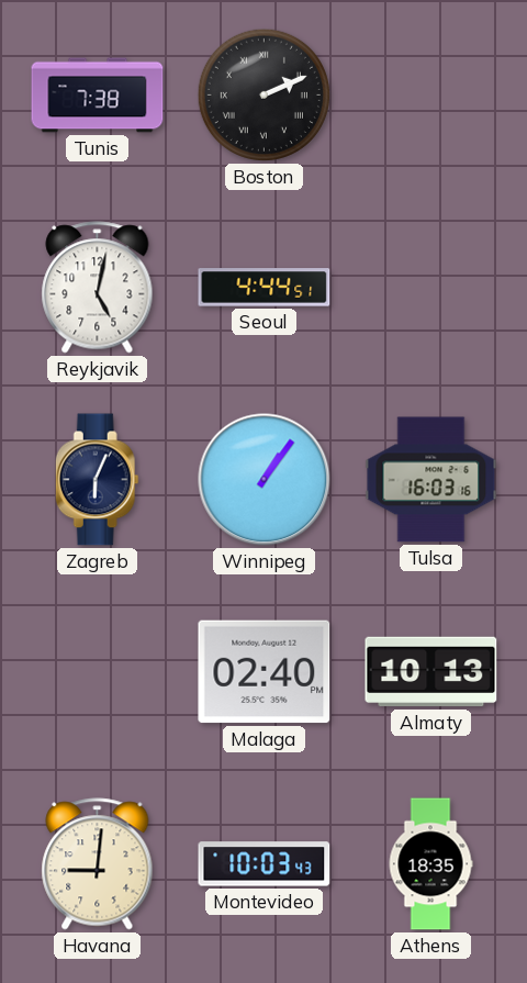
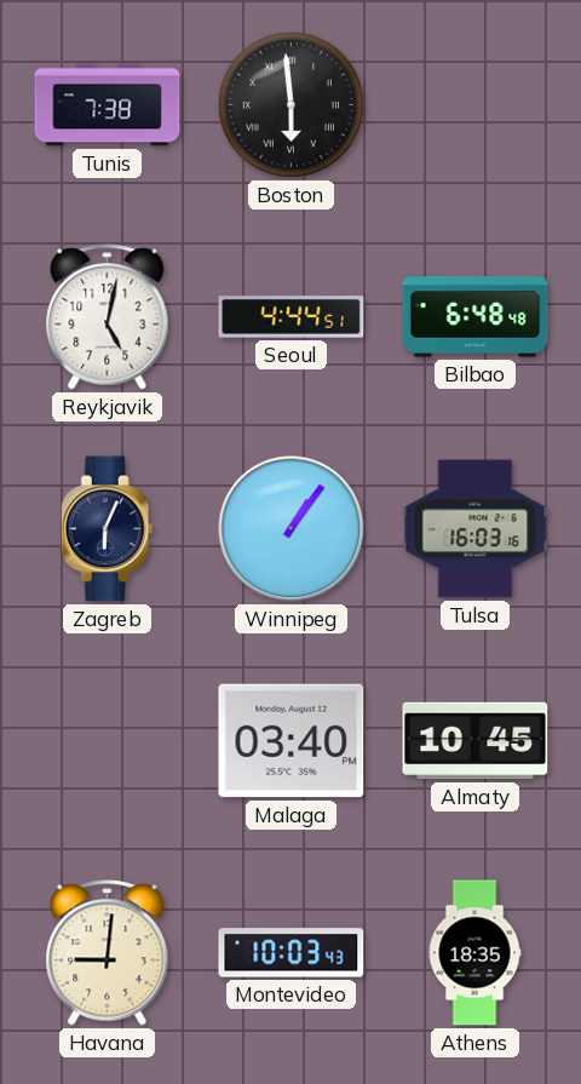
Boston: 2:11 -> 5:59 (290, 104)
Bilbao: none -> 6:48 (476, 317)
Malaga: 02:40 -> 03:40 (292, 741)
Almaty: 10:13 -> 10:45 (476, 741)
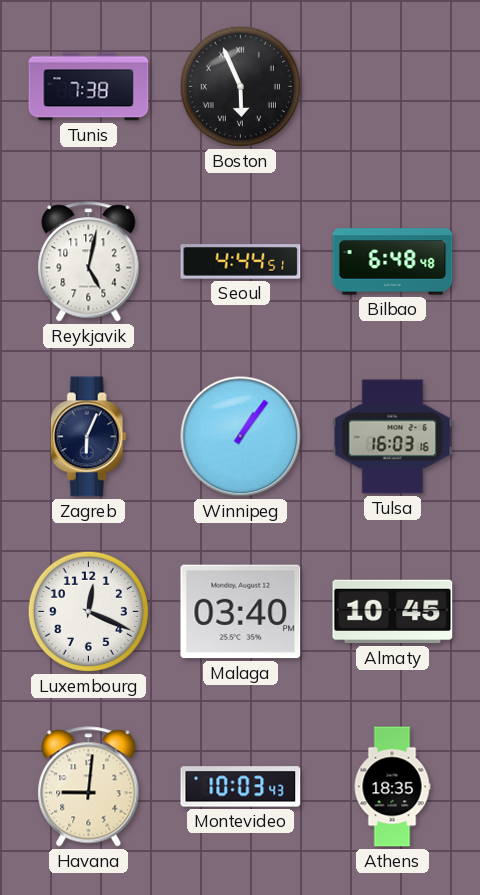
Boston: 5:59 -> 5:56 (240, 86)
Luxembourg: none -> 12:19 (88, 611)
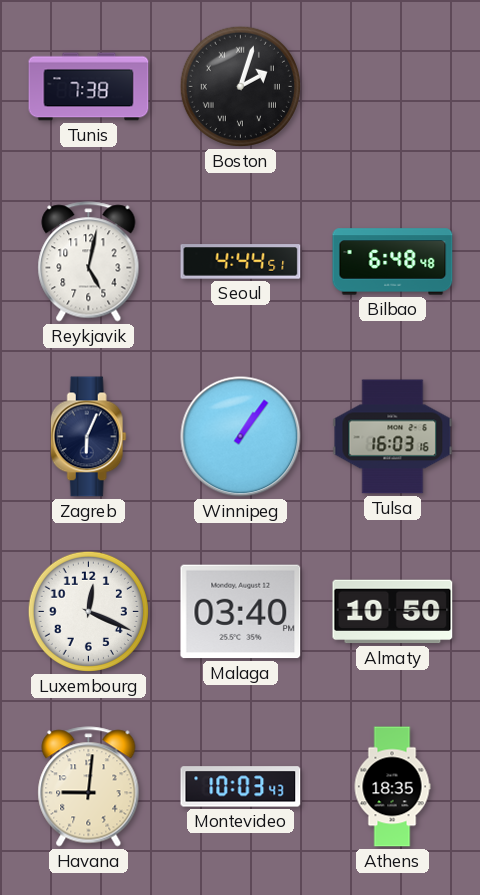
Boston: 5:56 -> 2:03 (240, 86)
Almaty: 10:45 -> 10:50 (393, 612)
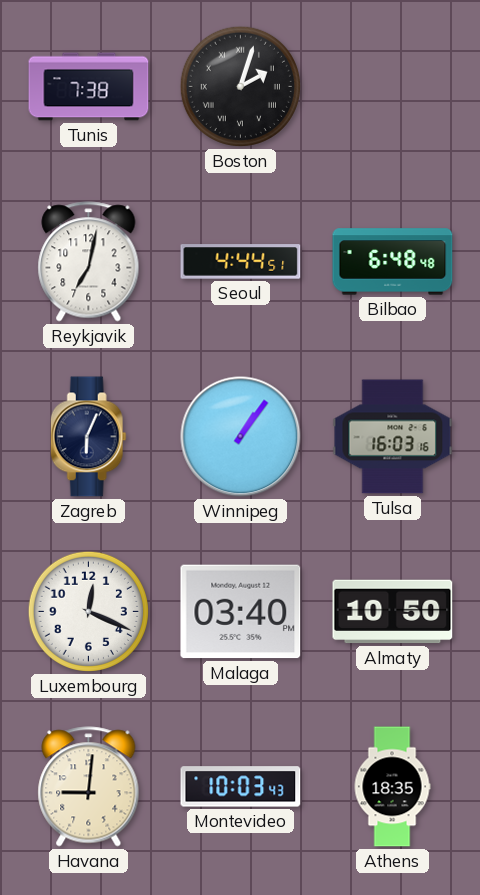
Reykjavik: 5:02 -> 7:02 (89, 262)
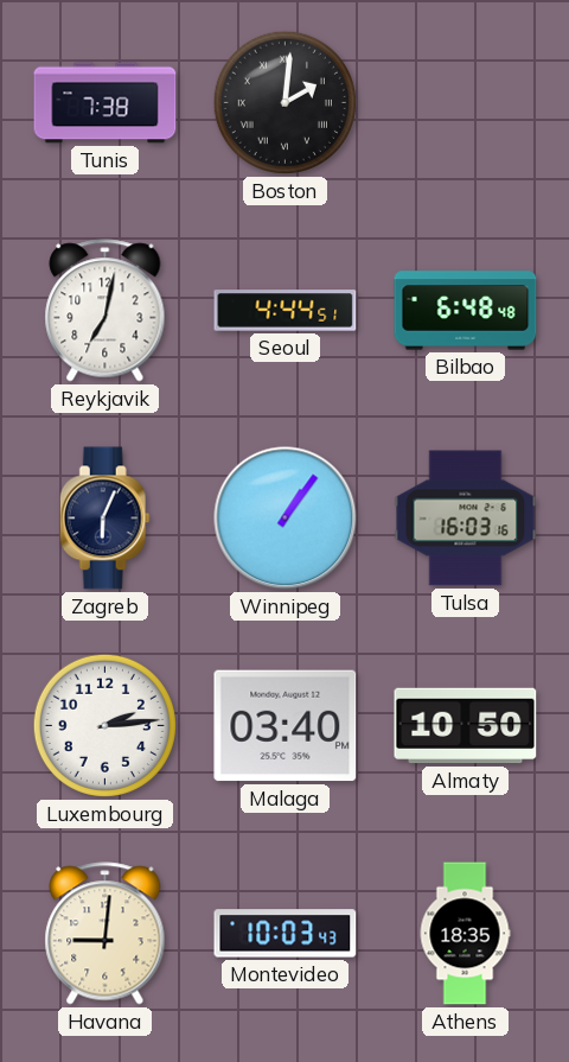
Boston: 2:03 -> 2:01 (284, 102)
Luxembourg: 12:19 -> 2:14 (104, 725)
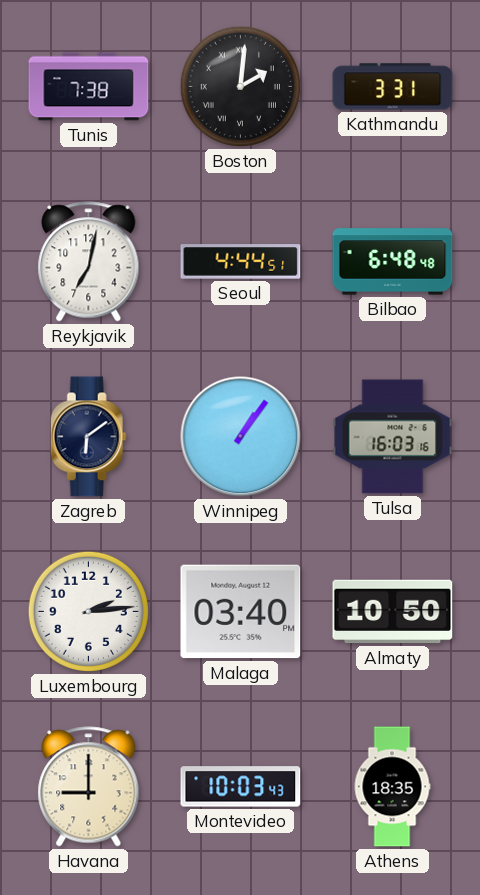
Kathmandu: none -> 3:31 (393, 87)
Zagreb: 6:04 -> 6:09 (88, 437)
Havana: 9:01 -> 9:00 (89, 787)
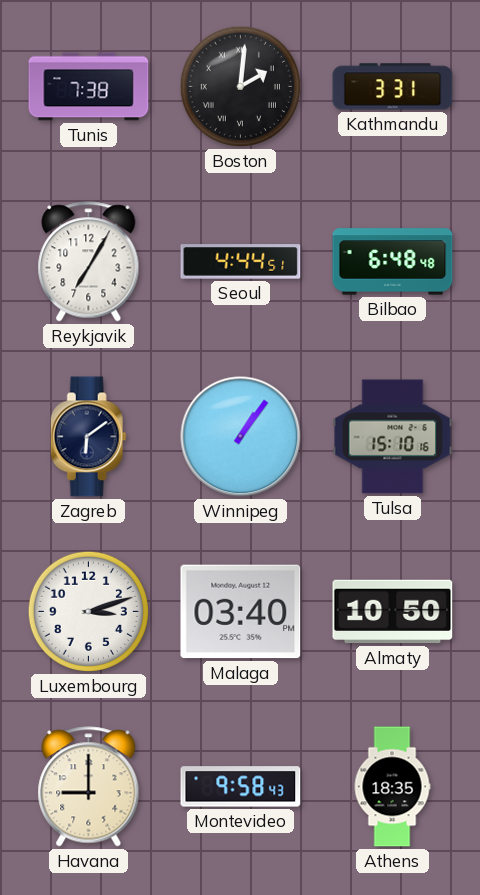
Reykjavik: 7:02 -> 7:05 (89, 262)
Tulsa: 16:03 -> 15:10 (393, 437)
Luxembourg: 2:14 -> 3:12 (88, 611)
Montevideo: 10:03 -> 9:58 (241, 787)
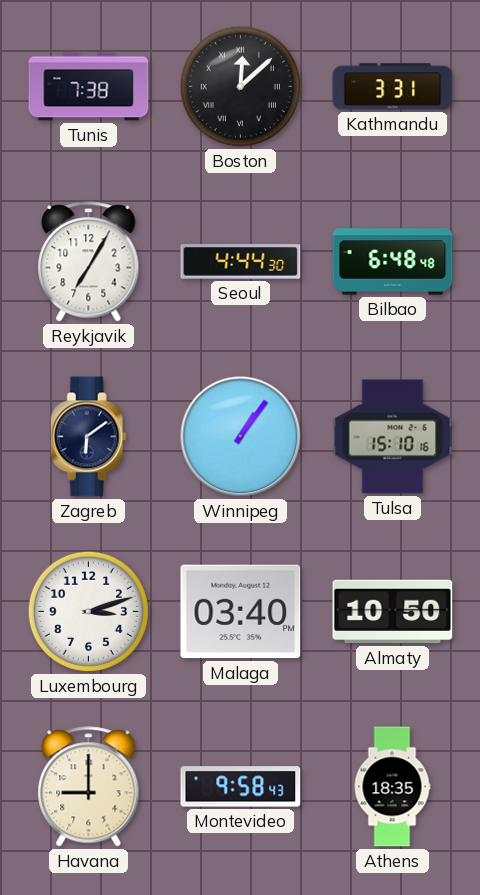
Boston: 2:01 -> 12:08 (240, 86)
Seoul: 4:44:51 -> 4:44:30 (241, 262)
